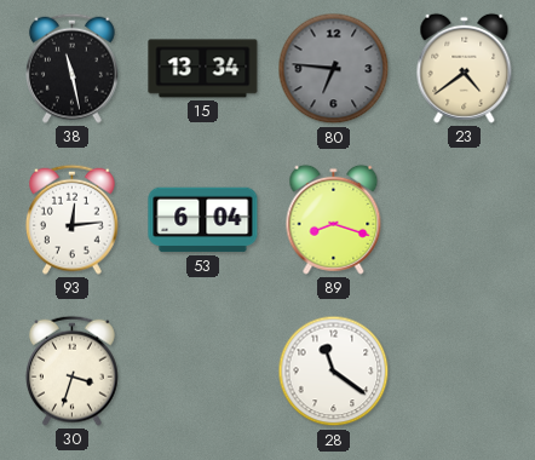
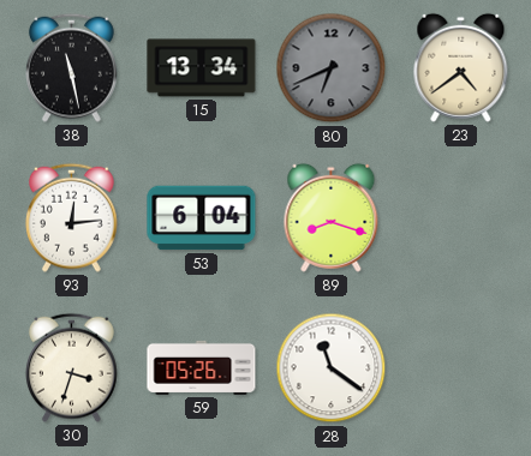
80: 6:46 -> 6:41 (332, 68)
59: none -> 05:26 (202, 367)
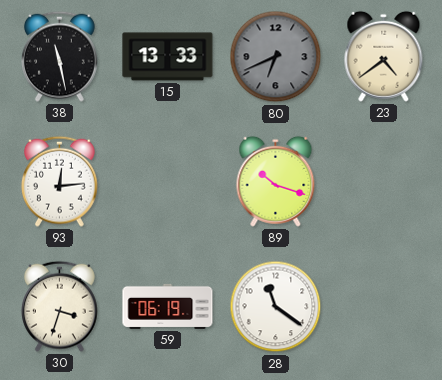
15: 13:34 -> 13:33 (168, 57)
53: 6:04 -> none (202, 218)
89: 8:18 -> 10:18 (276, 181)
59: 05:26 -> 06:19 (168, 306)
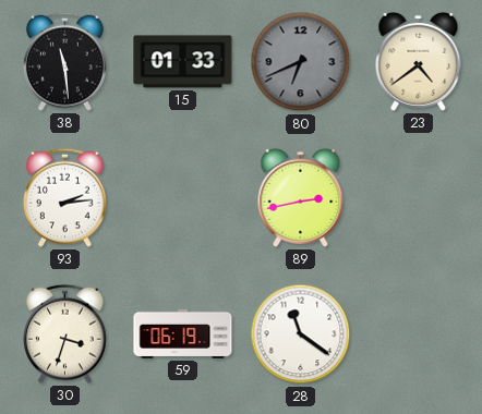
38: 11:28 -> 11:29 (65, 61)
15: 13:33 -> 01:33 (183, 62)
93: 12:14 -> 2:14 (65, 197)
89: 10:18 -> 2:43 (301, 197)
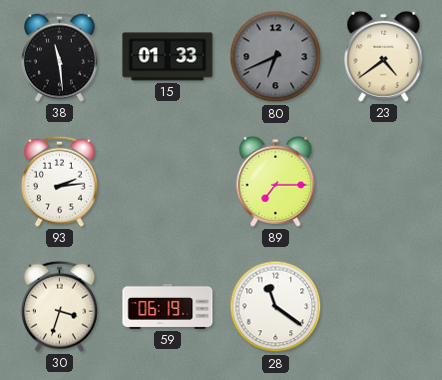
89: 2:43 -> 7:15 (276, 181)
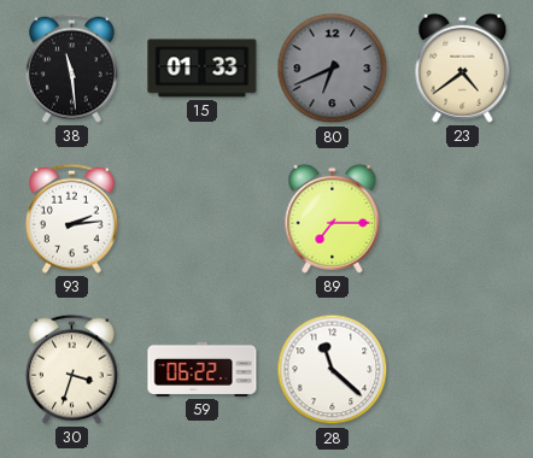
59: 06:19 -> 06:22 (203, 369)
28: 11:21 -> 11:22 (333, 370)
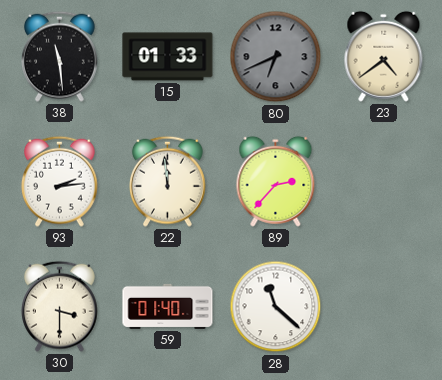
22: none -> 11:59 (168, 181)
89: 7:15 -> 2:37 (276, 181)
30: 3:33 -> 3:30 (60, 306)
59: 06:22 -> 01:40 (168, 306)
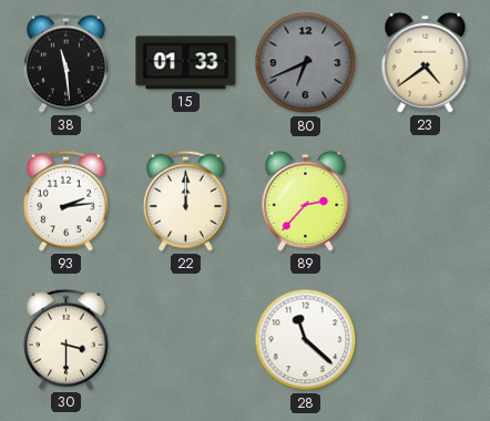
22: 11:59 -> 12:00 (186, 201)
59: 01:40 -> none (168, 306)
